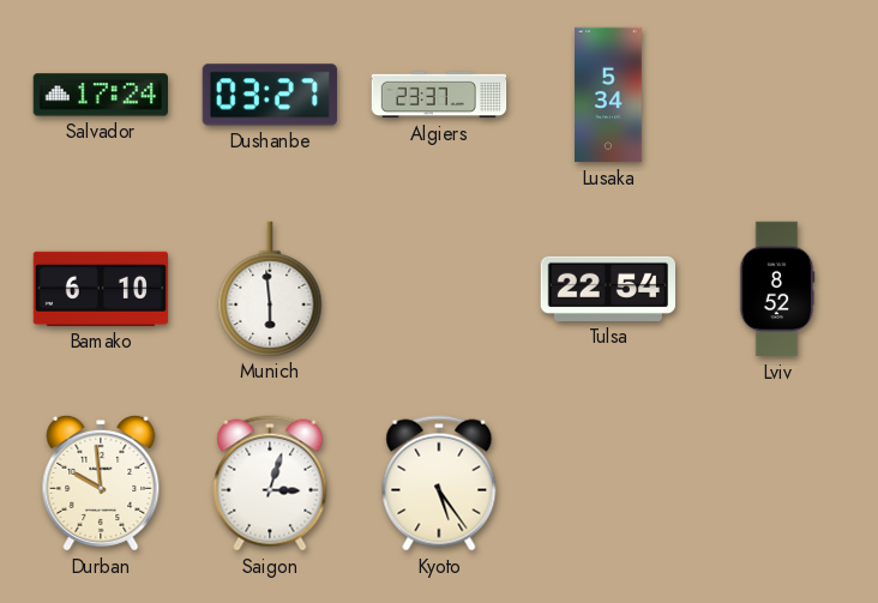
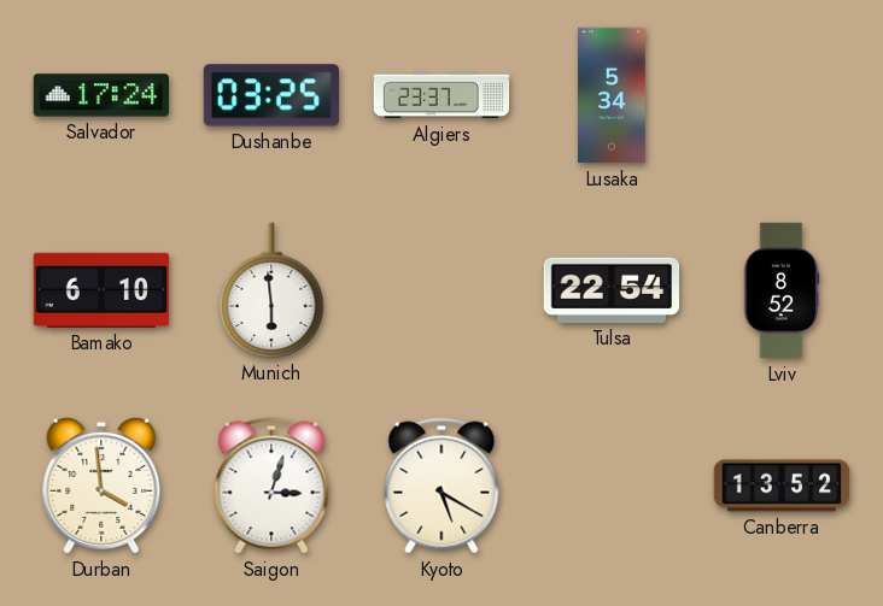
Dushanbe: 03:27 -> 03:25 (270, 95)
Durban: 9:59 -> 3:59 (101, 486)
Kyoto: 5:24 -> 5:20 (441, 486)
Canberra: none -> 13:52 (782, 486)
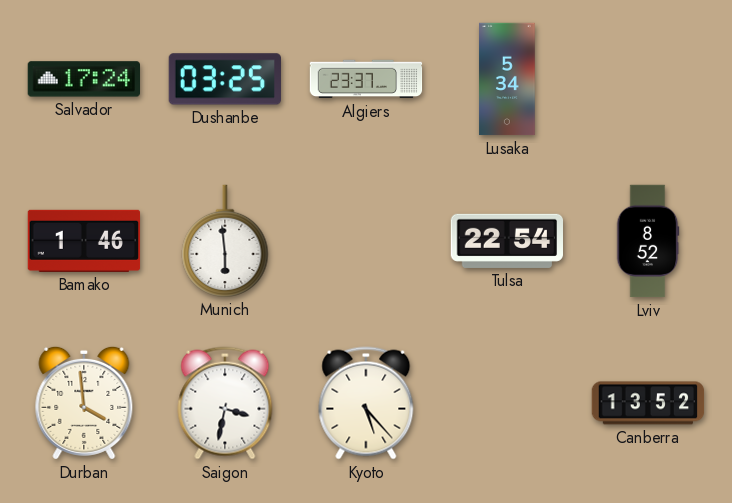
Bamako: 6:10 -> 1:46 (84, 241)
Saigon: 3:03 -> 3:32 (225, 403)
Kyoto: 5:20 -> 5:23 (366, 403)
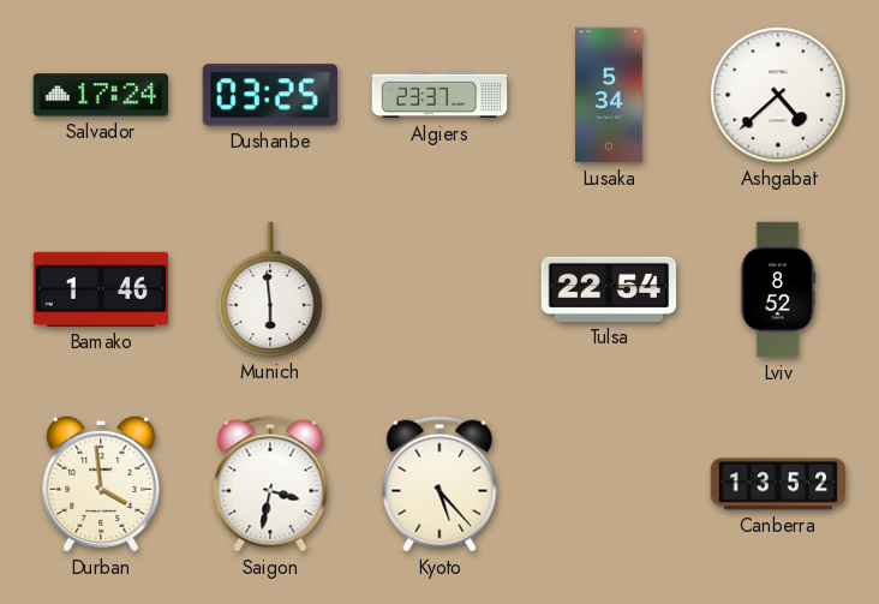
Ashgabat: none -> 4:38 (778, 95)
